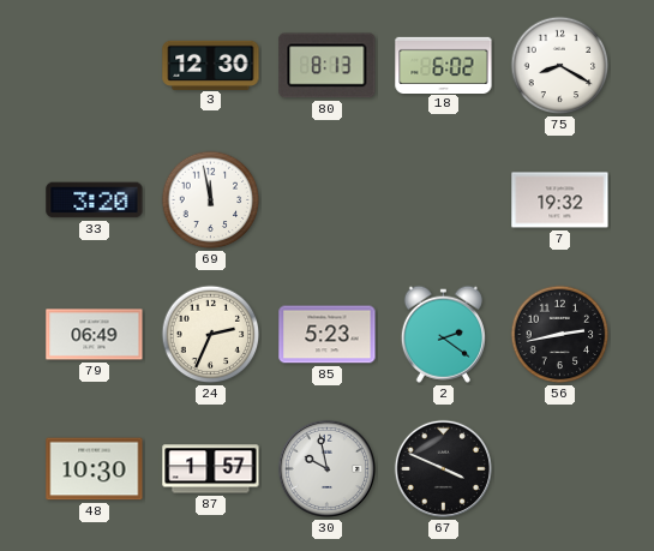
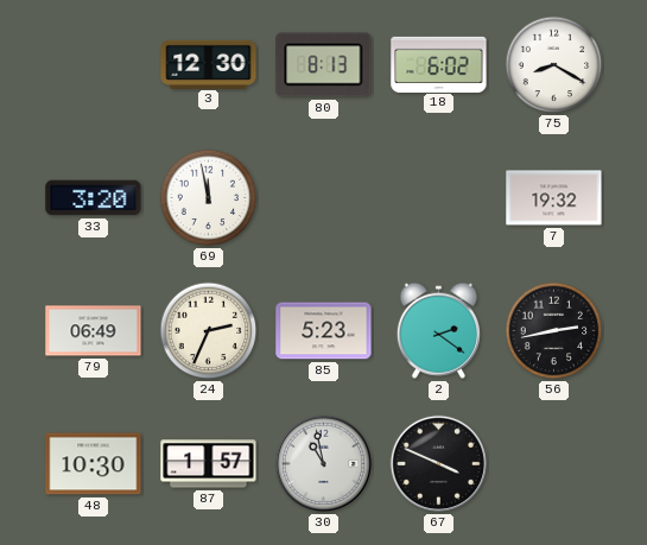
30: 9:58 -> 10:58 (323, 463)
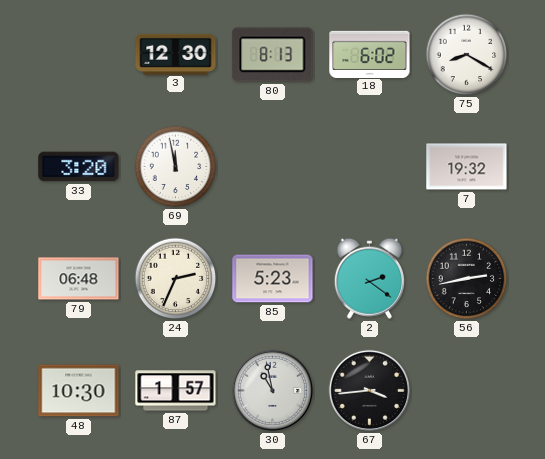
79: 06:49 -> 06:48 (79, 279)
67: 3:49 -> 3:44 (369, 390)
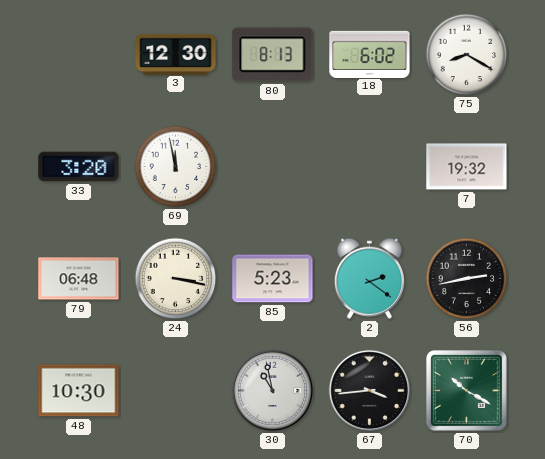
24: 2:34 -> 3:17 (176, 279)
87: 1:57 -> none (176, 391)
70: none -> 10:20 (466, 390)
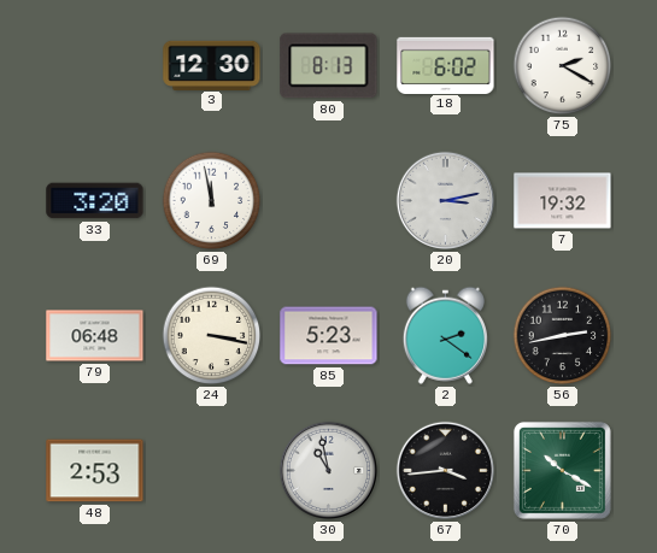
75: 8:20 -> 2:20 (563, 66)
20: none -> 3:13 (445, 200)
48: 10:30 -> 2:53 (95, 471)
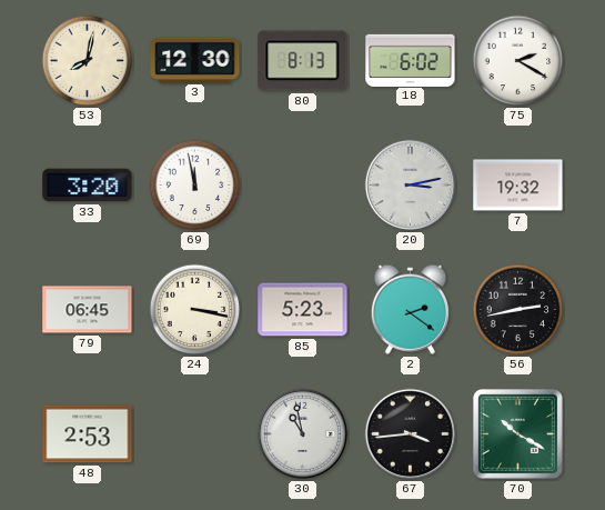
53: none -> 8:02 (88, 61)
79: 06:48 -> 06:45 (88, 310)
